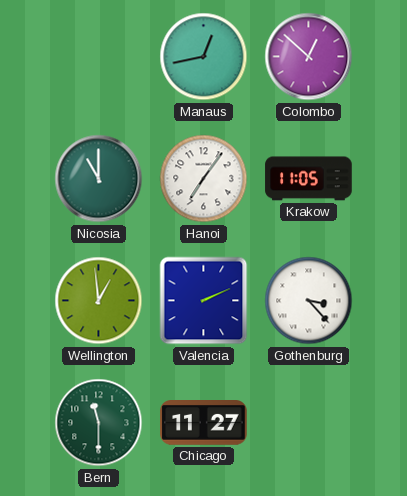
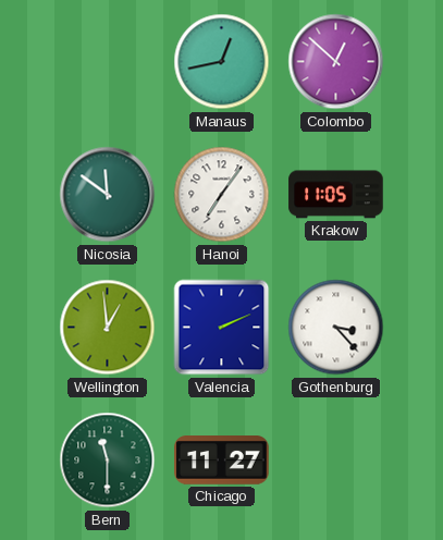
Nicosia: 11:00 -> 11:51 (108, 195)
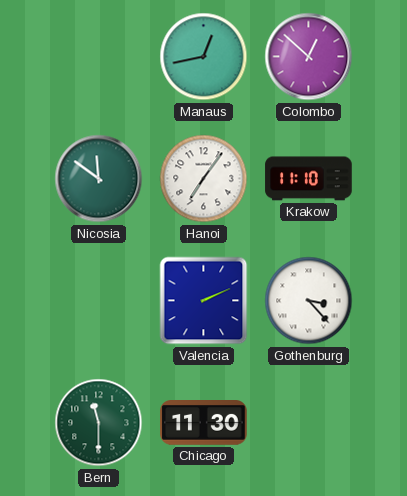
Krakow: 11:05 -> 11:10 (309, 179)
Wellington: 12:59 -> none (108, 328)
Chicago: 11:27 -> 11:30 (204, 423)
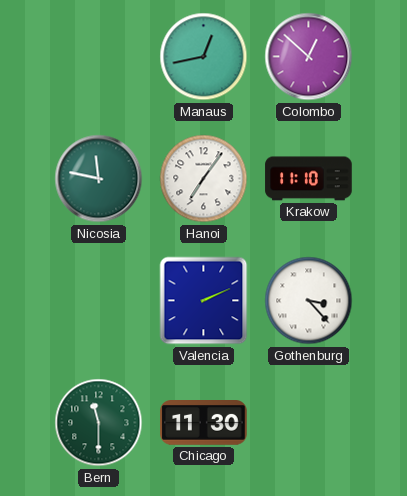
Nicosia: 11:51 -> 11:47 (99, 179)
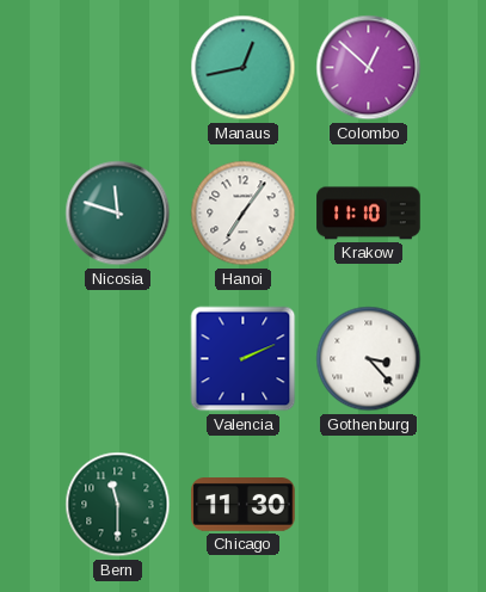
Nicosia: 11:47 -> 11:48 (118, 214)
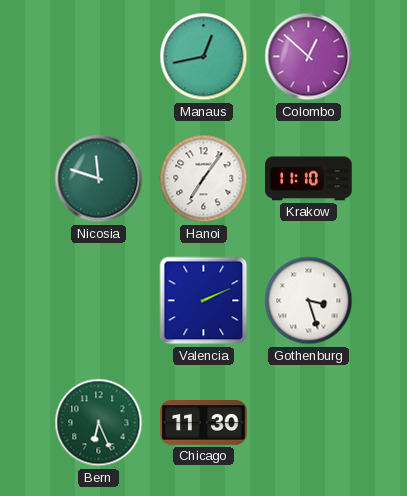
Gothenburg: 3:23 -> 3:27 (309, 301)
Bern: 11:30 -> 6:26 (99, 423)
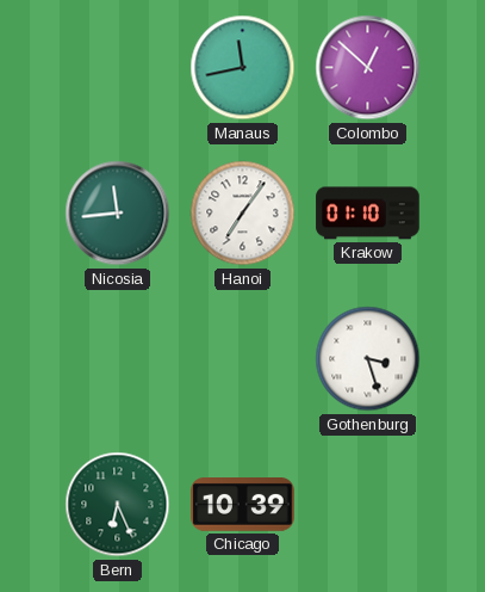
Manaus: 12:43 -> 11:43 (243, 68)
Nicosia: 11:48 -> 11:44 (118, 214)
Krakow: 11:10 -> 01:10 (368, 214)
Valencia: 2:11 -> none (204, 301)
Chicago: 11:30 -> 10:39 (243, 505)
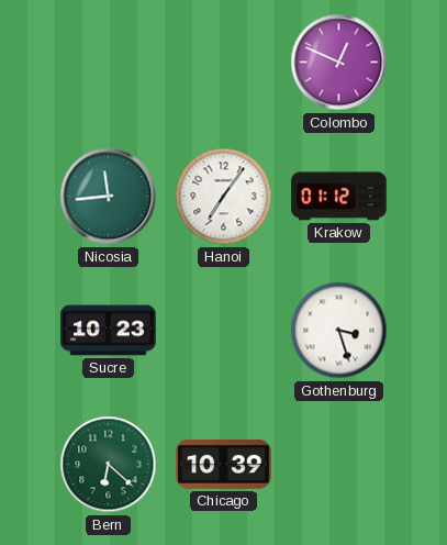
Manaus: 11:43 -> none (243, 68)
Colombo: 12:52 -> 12:49 (339, 63)
Krakow: 01:10 -> 01:12 (339, 197)
Sucre: none -> 10:23 (109, 331)
Bern: 6:26 -> 6:22 (109, 465)
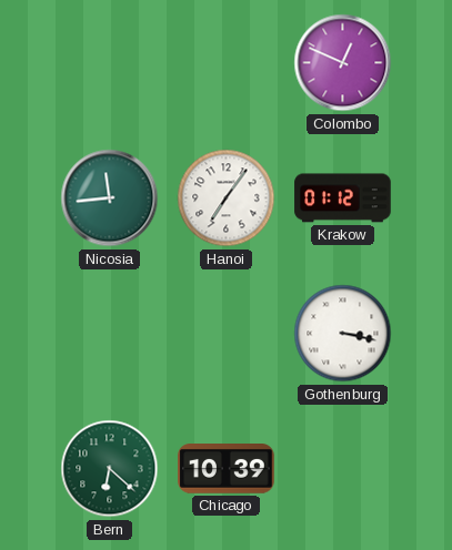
Sucre: 10:23 -> none (109, 331)
Gothenburg: 3:27 -> 3:17 (343, 334)
